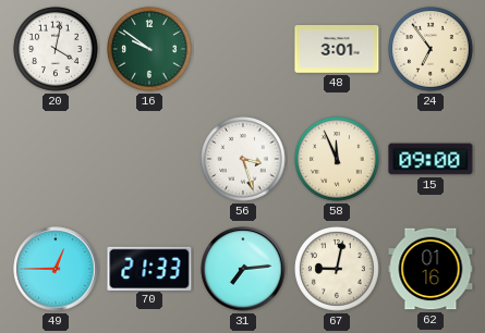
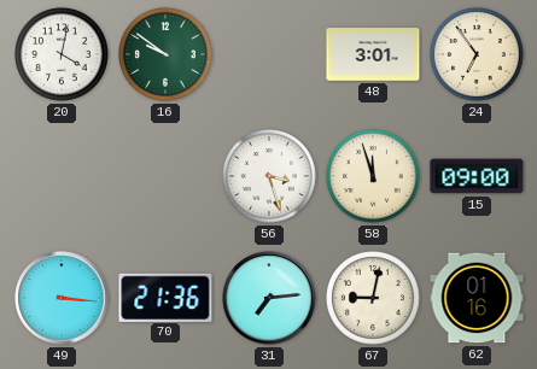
58: 11:56 -> 11:57 (373, 176)
49: 12:45 -> 3:16 (62, 298)
70: 21:33 -> 21:36 (165, 297)
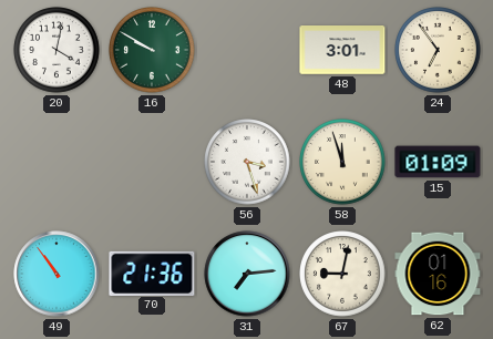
16: 9:51 -> 9:50 (152, 50)
15: 09:00 -> 01:09 (438, 162)
49: 3:16 -> 10:54 (57, 274)
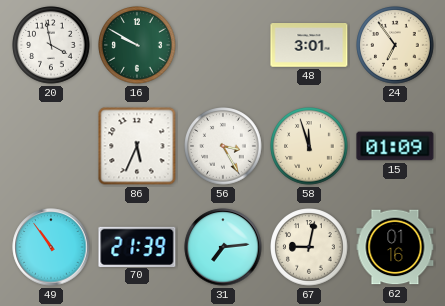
20: 4:02 -> 3:58 (51, 45)
86: none -> 5:34 (137, 146)
56: 3:27 -> 3:25 (223, 146)
70: 21:36 -> 21:39 (137, 246)
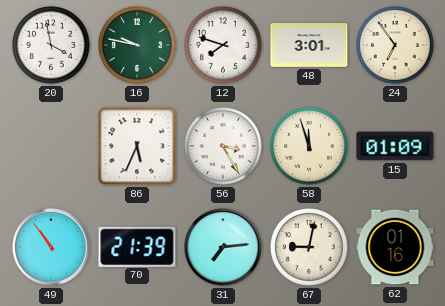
16: 9:50 -> 9:47 (137, 45)
12: none -> 7:48 (223, 45)
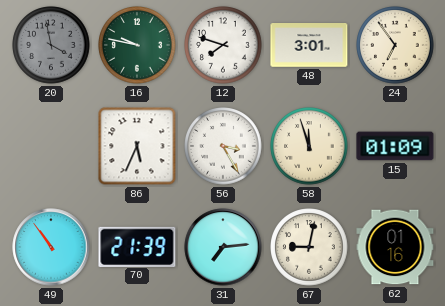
20 dial: white -> grey (51, 45)
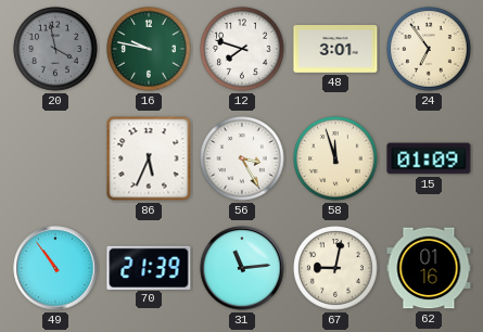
31: 7:14 -> 11:14 (242, 268)
